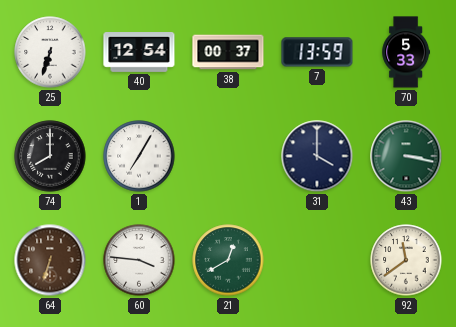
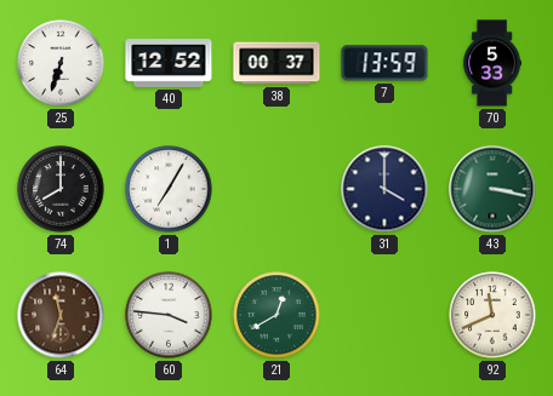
40: 12:54 -> 12:52 (169, 64)
64: 6:33 -> 11:33 (61, 315)
92: 11:39 -> 11:41 (492, 315)
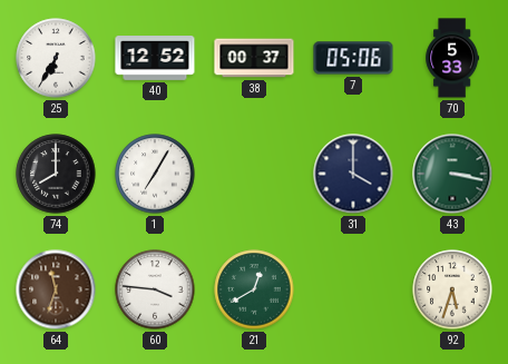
25: 6:33 -> 6:35 (56, 58)
7: 13:59 -> 05:06 (353, 58)
92: 11:41 -> 5:33 (452, 289)
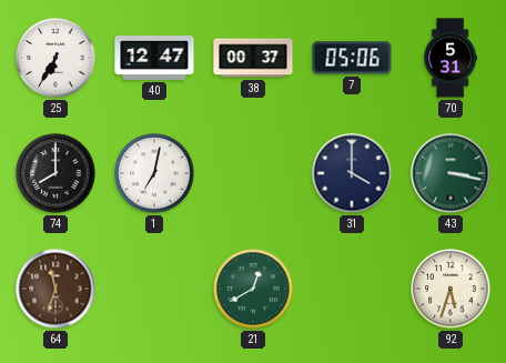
40: 12:52 -> 12:47 (154, 59)
70: 5:33 -> 5:31 (451, 58)
1: 7:05 -> 7:02 (154, 173)
60: 3:46 -> none (155, 289)
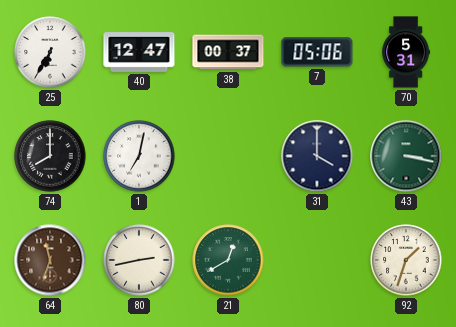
80: none -> 2:43 (139, 260)
92: 5:33 -> 1:33 (406, 260)
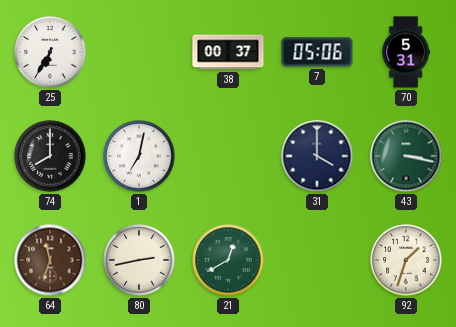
40: 12:47 -> none (139, 53)
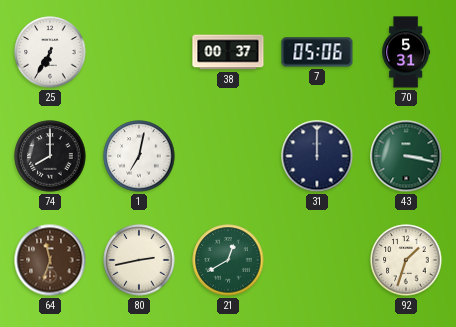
31: 4:00 -> 12:00 (317, 156)
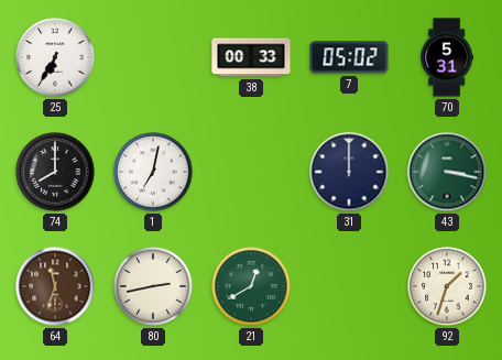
38: 00:37 -> 00:33 (251, 57)
7: 05:06 -> 05:02 (349, 57)
